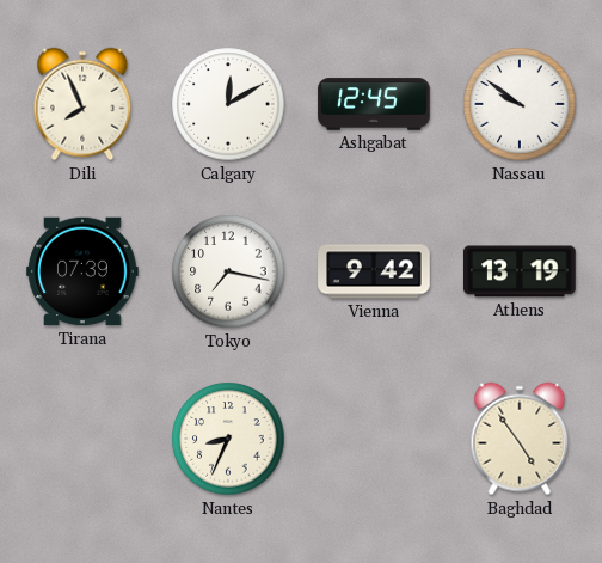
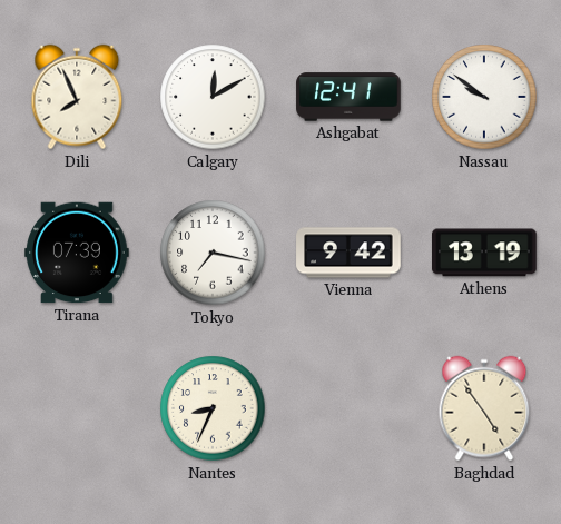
Ashgabat: 12:45 -> 12:41 (348, 97)
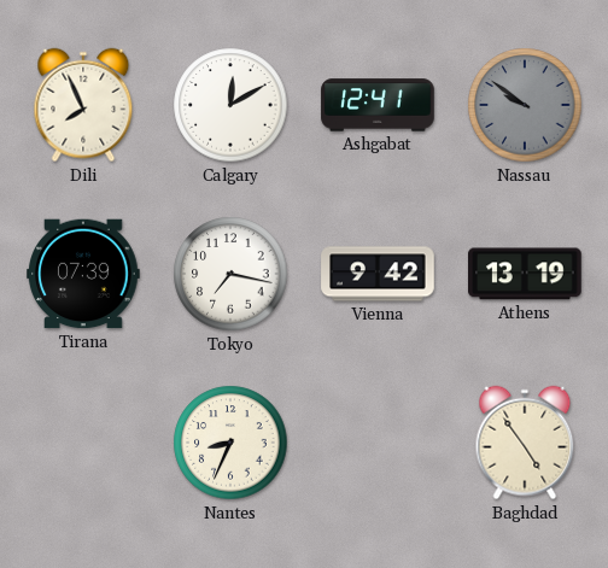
Nassau dial: white -> grey (525, 105)
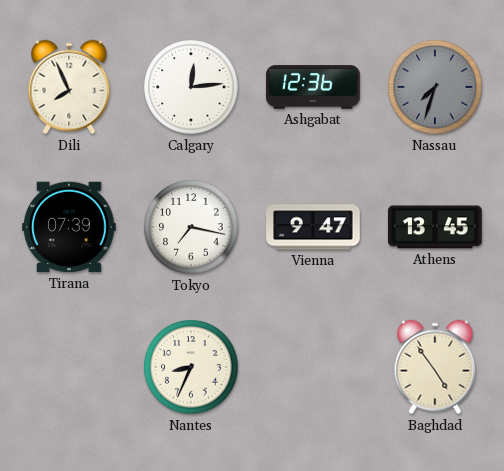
Calgary: 12:10 -> 12:14 (191, 87)
Ashgabat: 12:41 -> 12:36 (313, 87)
Nassau: 9:51 -> 7:33 (435, 87)
Vienna: 9:42 -> 9:47 (313, 227)
Athens: 13:19 -> 13:45 (435, 227)
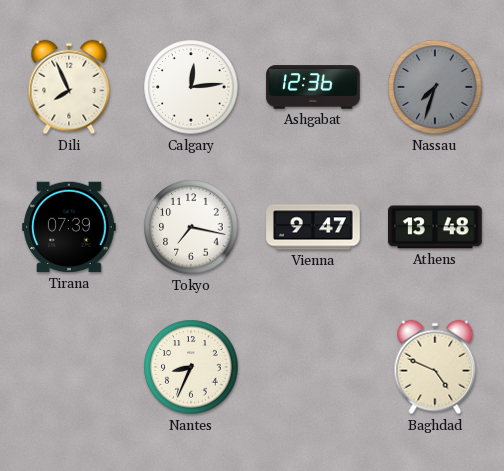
Athens: 13:45 -> 13:48 (435, 227)
Baghdad: 4:54 -> 4:49 (435, 367)
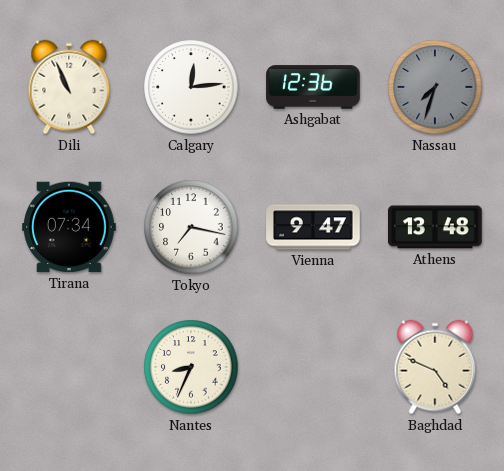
Dili: 7:56 -> 10:56 (69, 87)
Tirana: 07:39 -> 07:34 (69, 227)
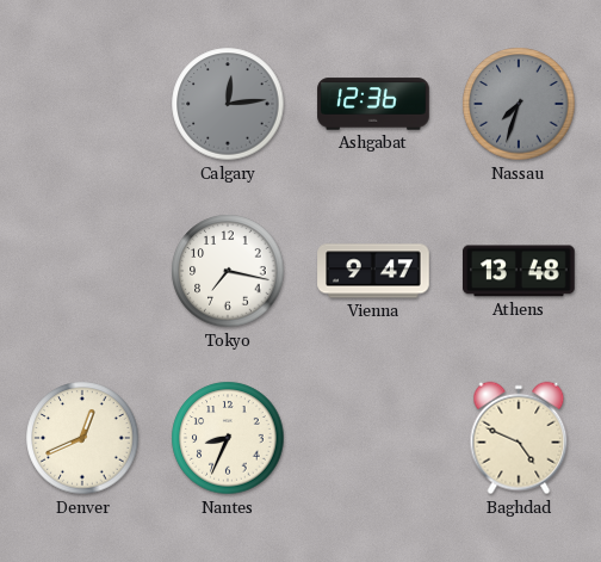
Dili: 10:56 -> none (69, 87)
Calgary dial: white -> grey (228, 104)
Tirana: 07:34 -> none (69, 227)
Denver: none -> 12:41 (82, 438)
